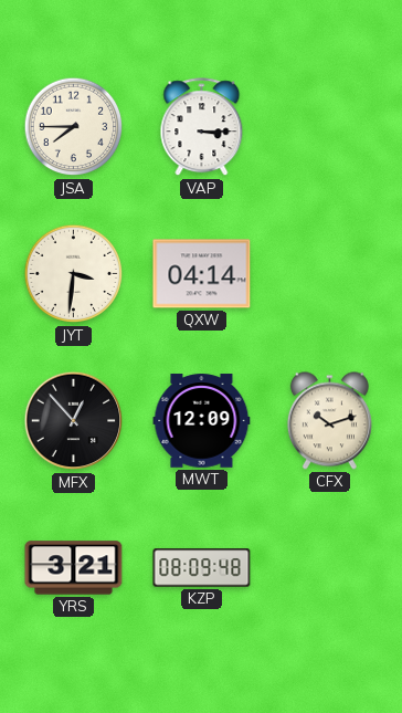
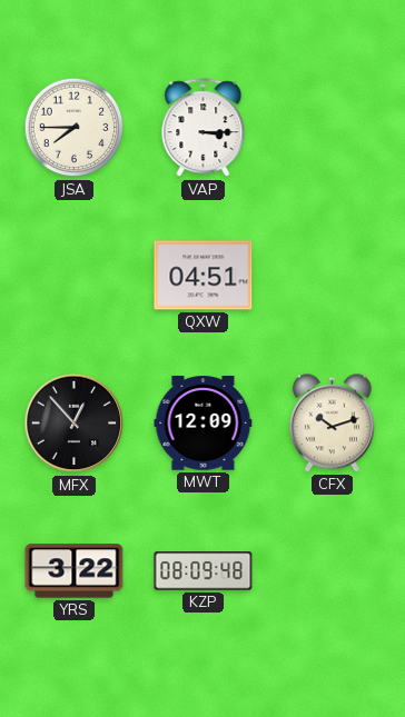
JYT: 3:31 -> none (74, 274)
QXW: 04:14 -> 04:51 (204, 276)
YRS: 3:21 -> 3:22 (75, 571)
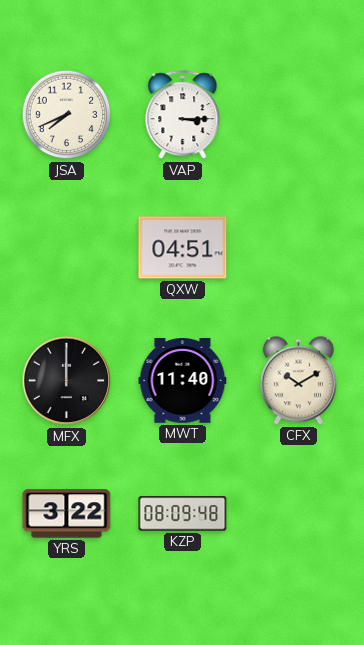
JSA: 7:45 -> 7:41 (67, 115)
MFX: 12:53 -> 12:00 (67, 381)
MWT: 12:09 -> 11:40 (183, 381)
CFX: 10:12 -> 10:10 (298, 381)
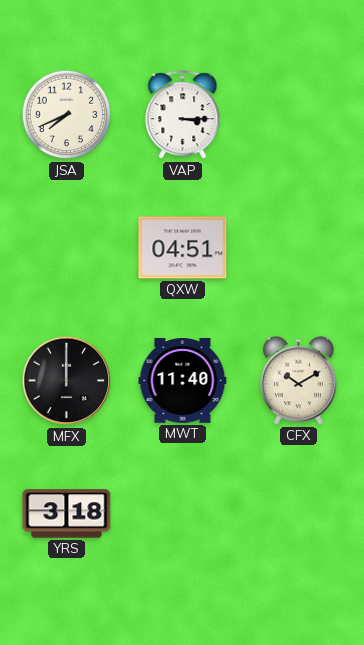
YRS: 3:22 -> 3:18 (67, 514)
KZP: 08:09 -> none (183, 514)
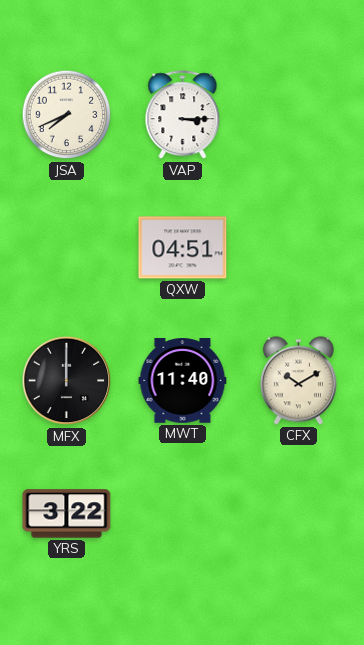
YRS: 3:18 -> 3:22 (67, 514)
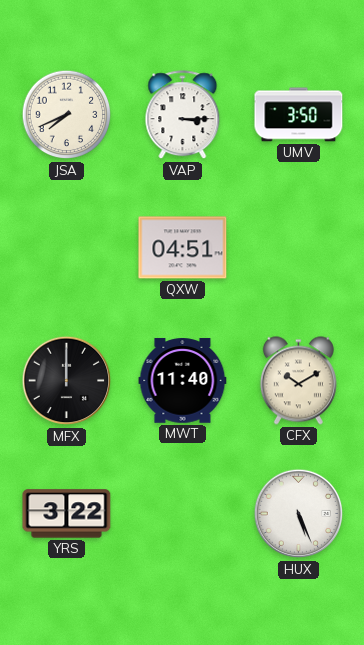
UMV: none -> 3:50 (299, 115)
HUX: none -> 5:26 (299, 514)
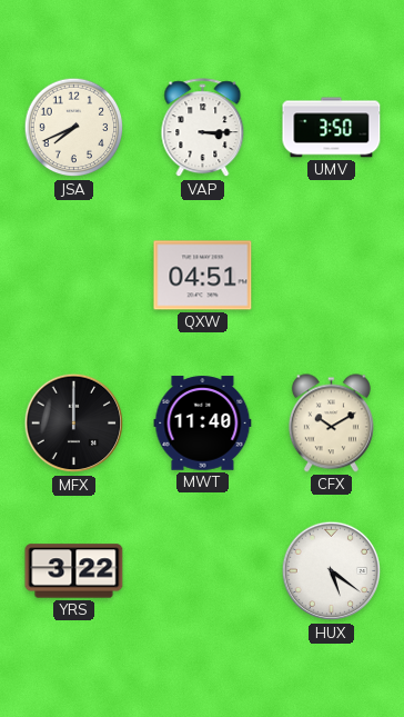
HUX: 5:26 -> 5:21 (332, 571)
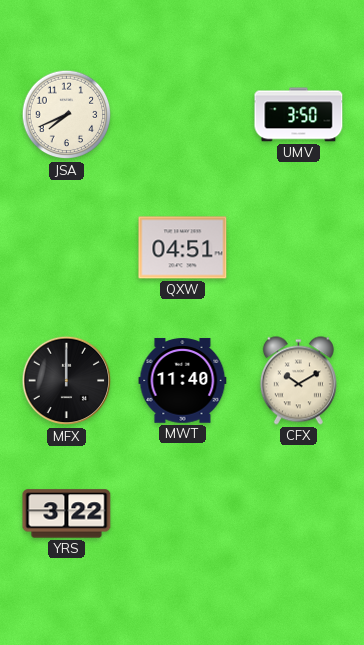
VAP: 3:15 -> none (203, 128)
HUX: 5:21 -> none (332, 571)
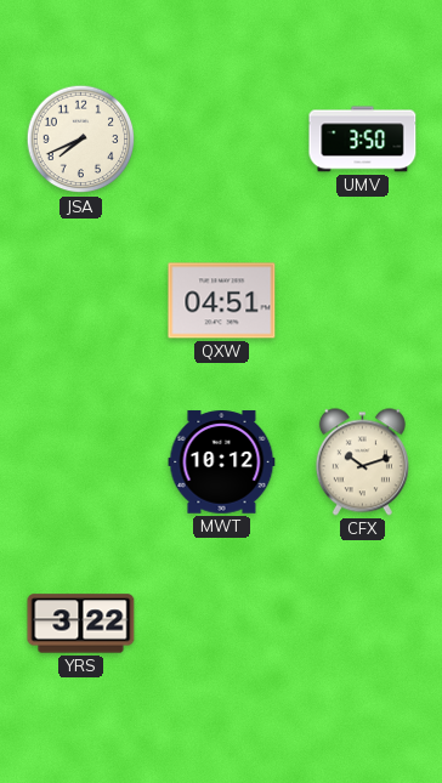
MFX: 12:00 -> none (67, 381)
MWT: 11:40 -> 10:12 (222, 463)
CFX: 10:10 -> 10:12 (362, 463)
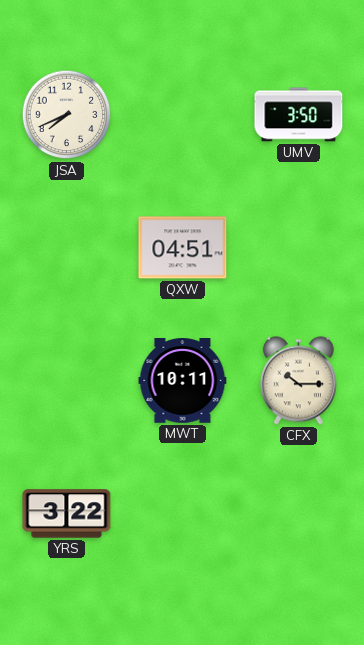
MWT: 10:12 -> 10:11 (183, 381)
CFX: 10:12 -> 10:15 (298, 381)
